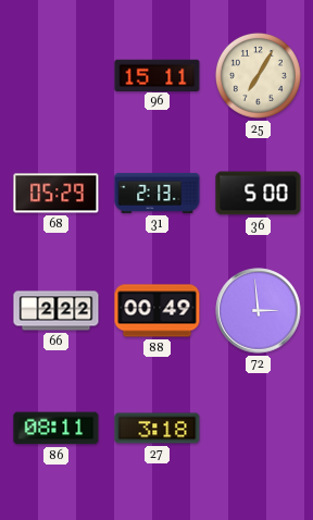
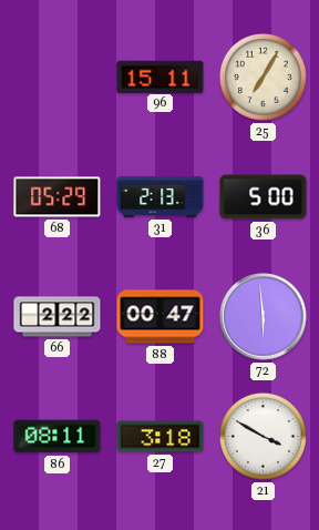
88: 00:49 -> 00:47 (161, 317)
72: 2:59 -> 5:59 (264, 317)
21: none -> 3:50 (263, 436)
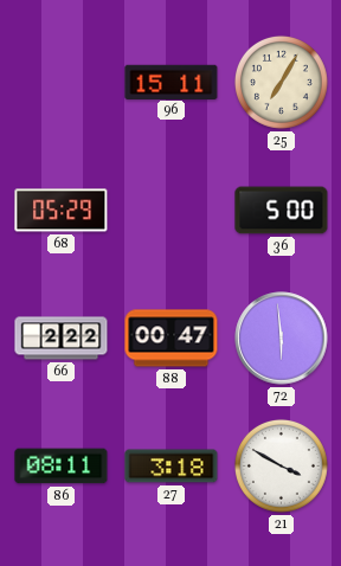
31: 2:13 -> none (161, 196)
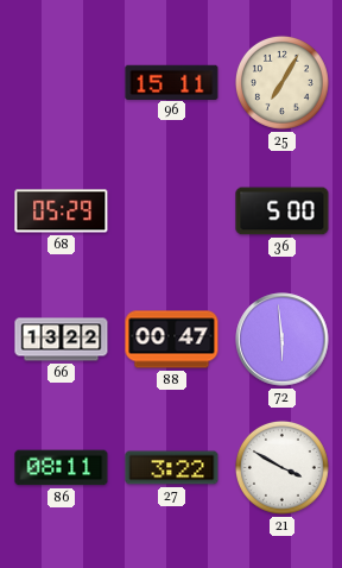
66: 2:22 -> 13:22 (62, 340)
27: 3:18 -> 3:22 (172, 468)
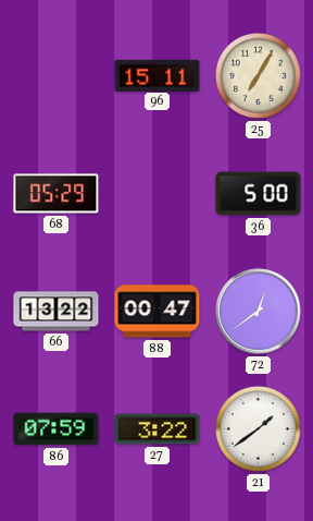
72: 5:59 -> 12:39 (259, 312)
86: 08:11 -> 07:59 (57, 429)
21: 3:50 -> 1:39 (258, 428)
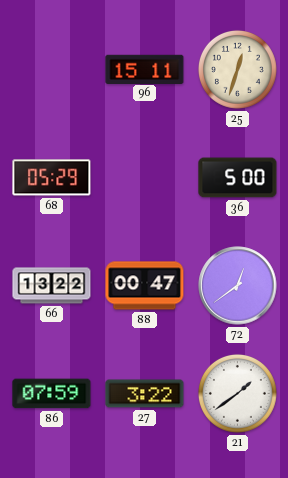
25: 7:05 -> 12:33 (237, 69)
